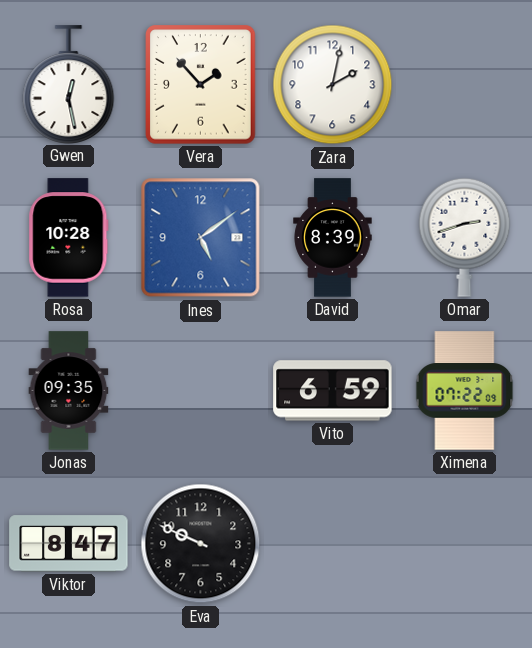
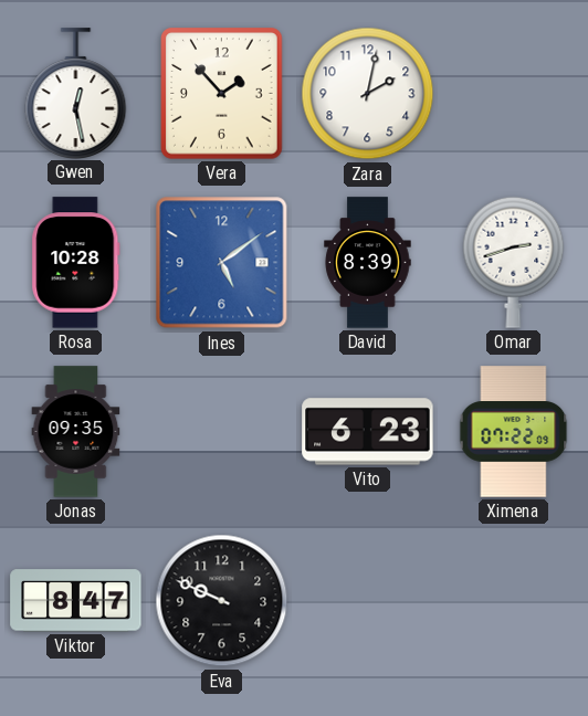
Vito: 6:59 -> 6:23 (368, 432)
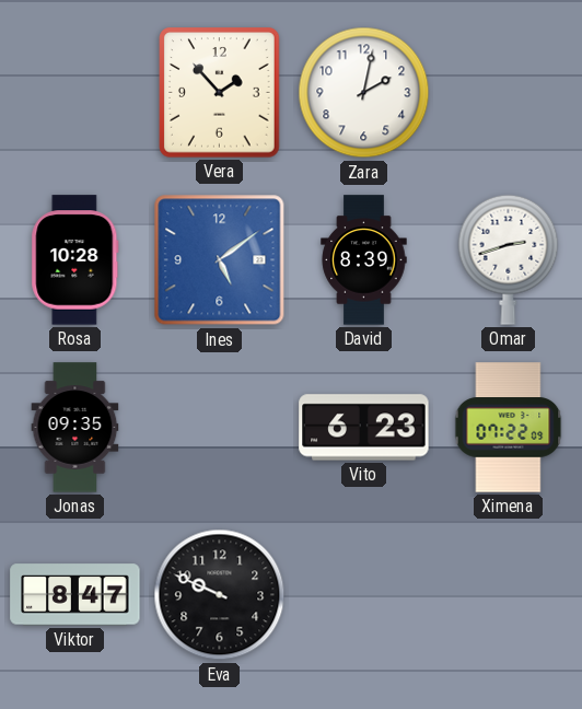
Gwen: 12:28 -> none (76, 93)
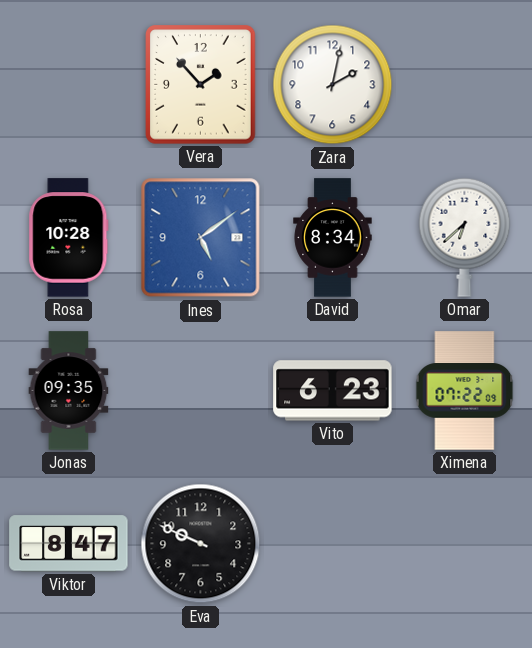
David: 8:39 -> 8:34 (333, 238)
Omar: 2:42 -> 6:38 (465, 237)
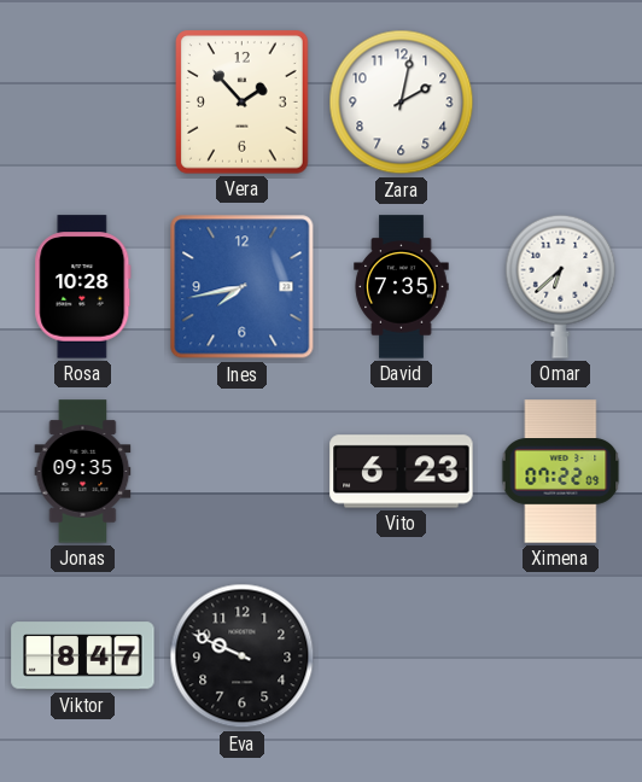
Ines: 5:09 -> 7:43 (243, 287)
David: 8:34 -> 7:35 (402, 287)
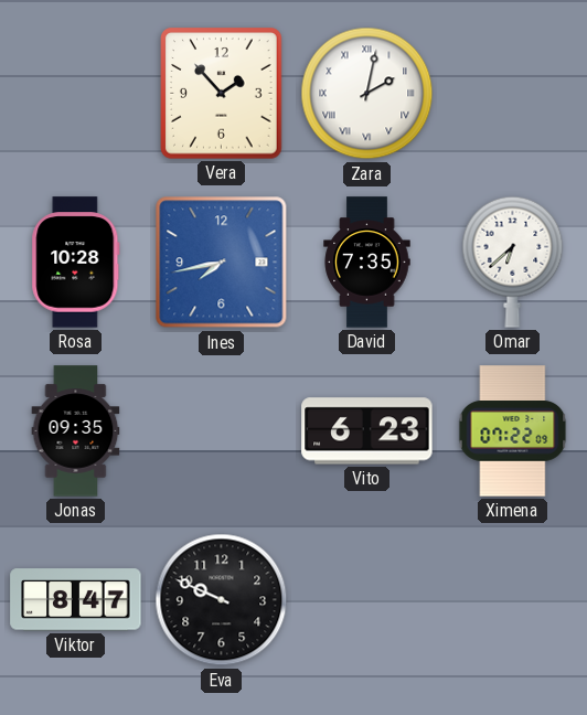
Zara numerals: Arabic -> Roman (367, 94)
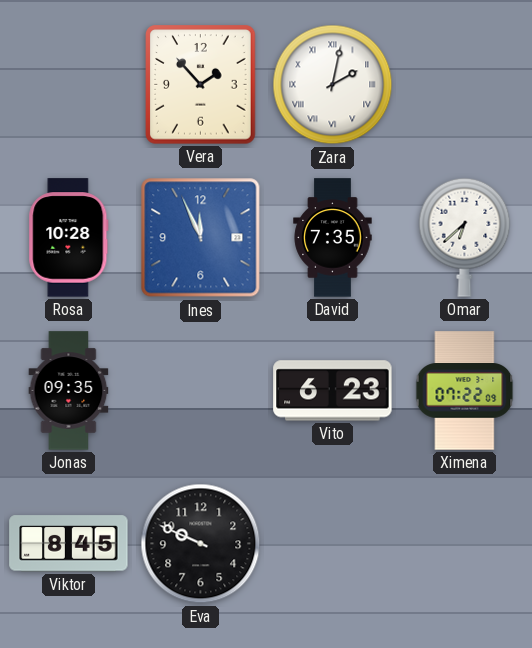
Ines: 7:43 -> 11:56 (201, 238)
Viktor: 8:47 -> 8:45 (69, 544)
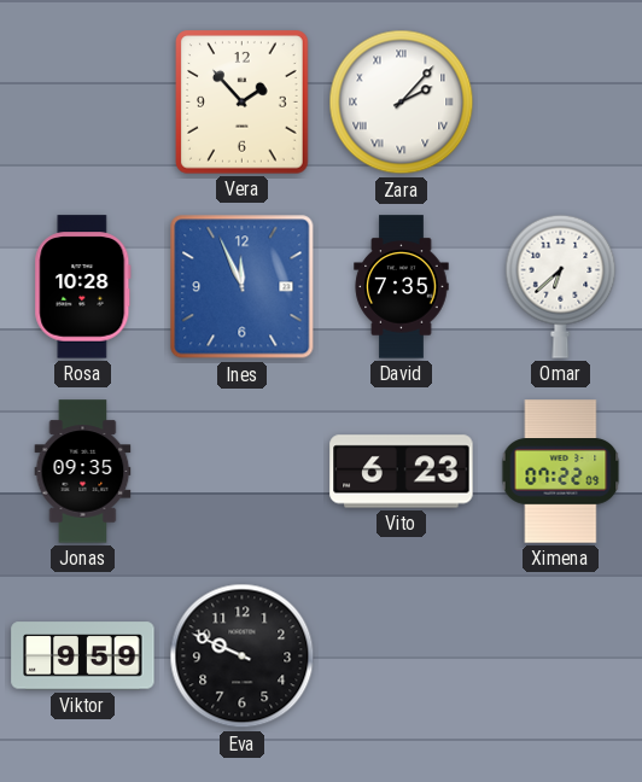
Zara: 2:02 -> 2:07 (402, 103)
Viktor: 8:45 -> 9:59 (83, 656)
